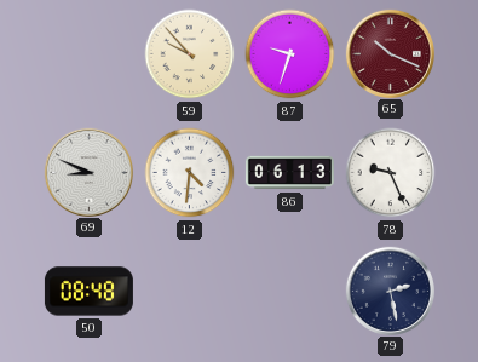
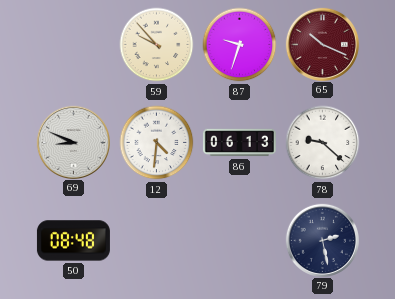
78: 9:26 -> 9:22 (323, 143)
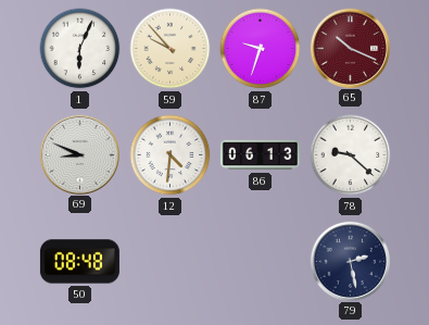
1: none -> 6:04 (80, 49)
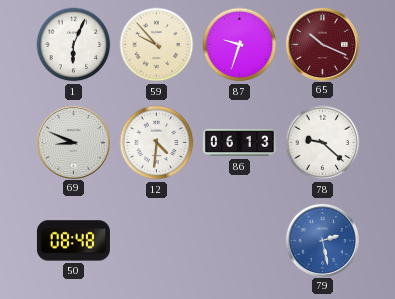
79 dial: navy -> blue (322, 240)
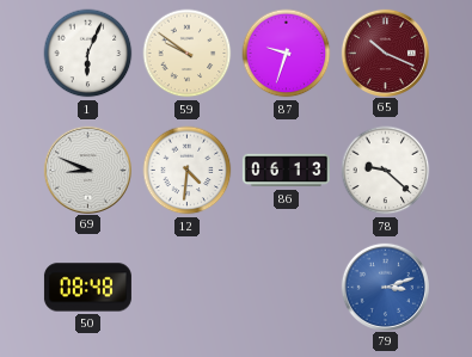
59: 9:53 -> 9:51 (188, 54)
79: 2:28 -> 3:12 (385, 287)
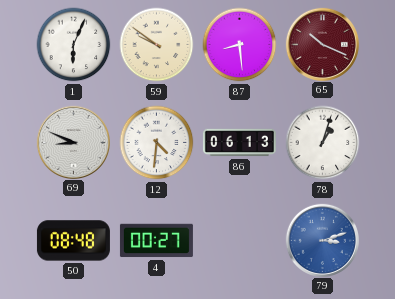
87: 9:33 -> 8:29 (240, 45)
78: 9:22 -> 1:03 (323, 143)
4: none -> 00:27 (156, 241)
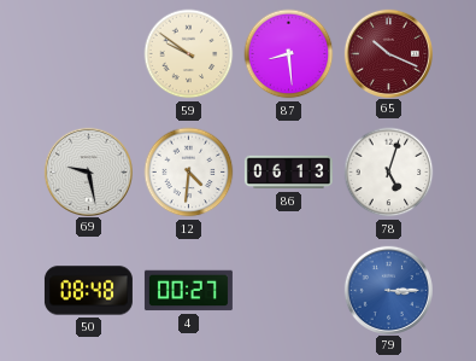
1: 6:04 -> none (74, 45)
69: 8:49 -> 9:28 (88, 171)
78: 1:03 -> 5:03 (389, 173)
79: 3:12 -> 3:15 (388, 290)
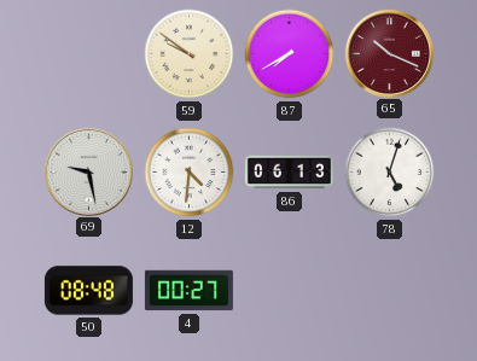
87: 8:29 -> 7:40 (290, 54)
79: 3:15 -> none (388, 290)
